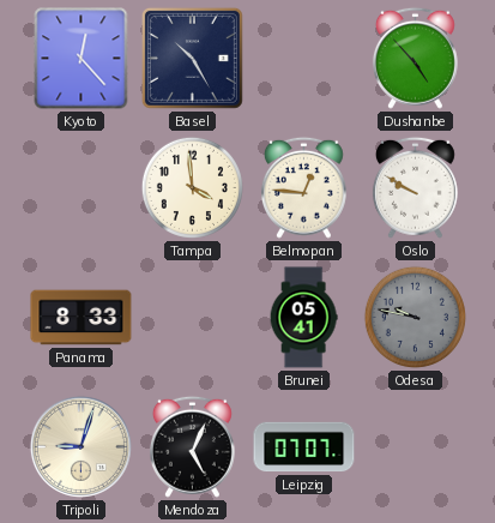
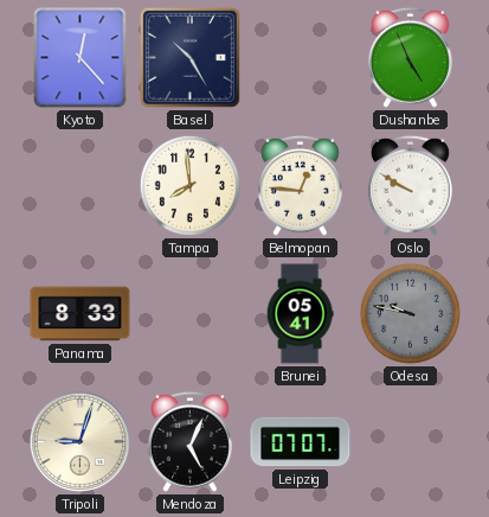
Dushanbe: 4:53 -> 4:56 (410, 57)
Tampa: 3:59 -> 7:59 (189, 185)
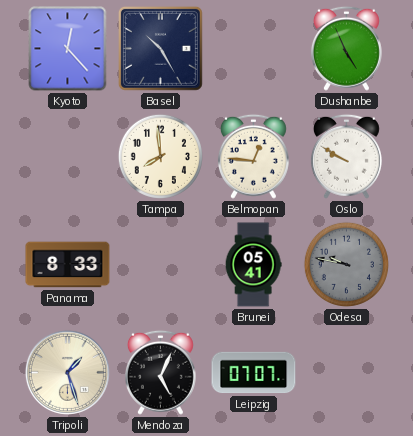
Tripoli: 9:03 -> 1:27 (67, 372)
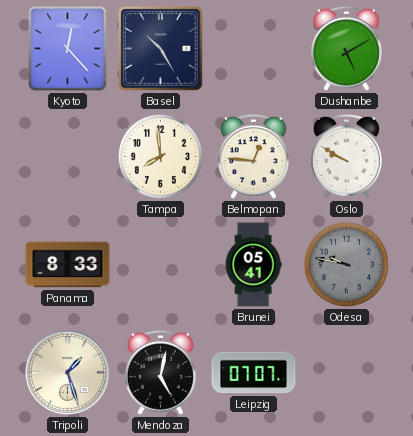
Dushanbe: 4:56 -> 5:10 (346, 48)
Mendoza: 5:04 -> 5:02 (160, 372)
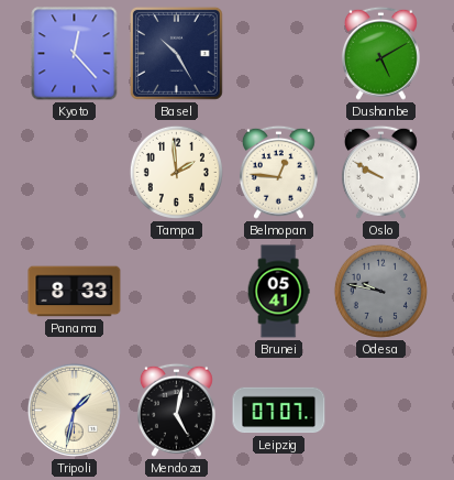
Tampa: 7:59 -> 1:59 (176, 172)
Tripoli: 1:27 -> 1:32 (74, 410)
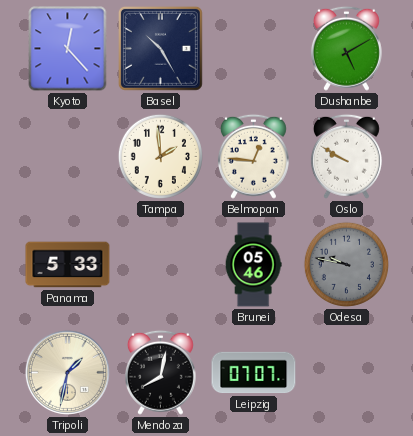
Panama: 8:33 -> 5:33 (68, 265)
Brunei: 05:41 -> 05:46 (253, 265)
Mendoza: 5:02 -> 8:02 (160, 372)
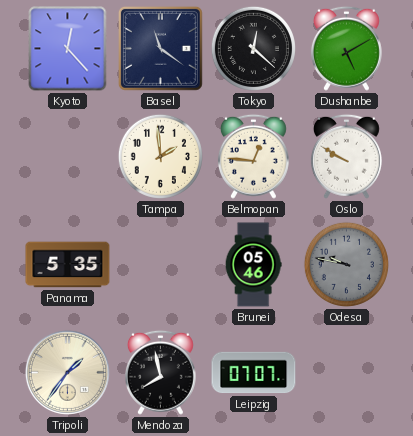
Basel: 10:25 -> 11:21 (160, 48)
Tokyo: none -> 12:22 (253, 48)
Panama: 5:33 -> 5:35 (68, 265)
Tripoli: 1:32 -> 1:36 (67, 372)
Mendoza: 8:02 -> 7:58 (160, 372)
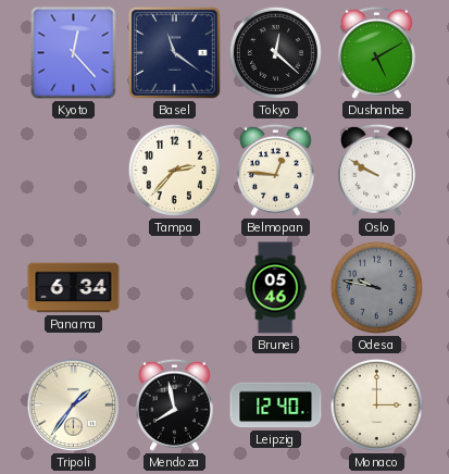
Tampa: 1:59 -> 2:37 (174, 170)
Panama: 5:35 -> 6:34 (74, 288)
Leipzig: 07:07 -> 12:40 (276, 406)
Monaco: none -> 3:00 (376, 404)
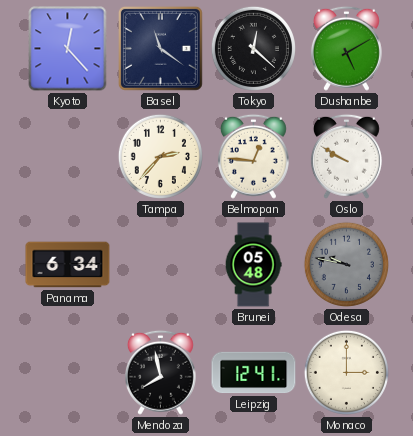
Brunei: 05:46 -> 05:48 (253, 265)
Tripoli: 1:36 -> none (73, 404)
Leipzig: 12:40 -> 12:41 (254, 373)
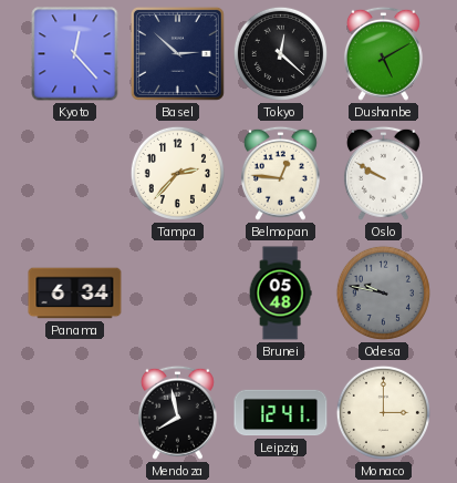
Basel: 11:21 -> 2:52 (177, 53)
